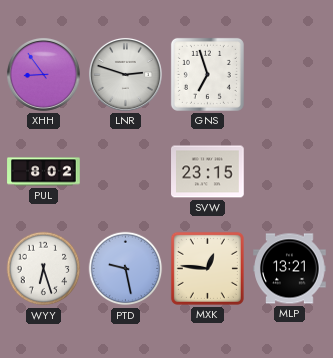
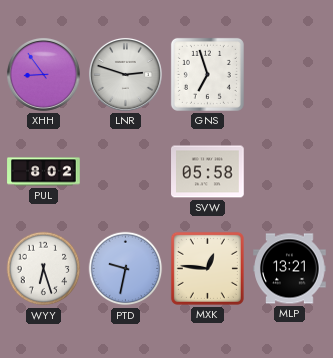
SVW: 23:15 -> 05:58 (208, 172)
PTD: 9:28 -> 9:32 (126, 269)
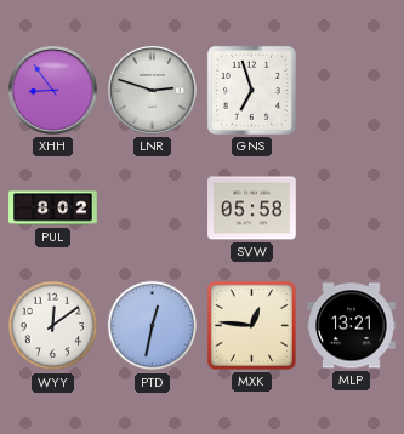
WYY: 6:27 -> 12:09 (53, 326)
PTD: 9:32 -> 12:32 (153, 326)
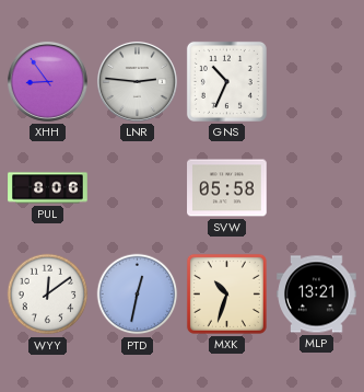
LNR: 2:48 -> 2:46 (137, 81)
GNS: 6:57 -> 10:34 (226, 81)
PUL: 8:02 -> 8:06 (48, 188)
MXK: 12:46 -> 10:33 (226, 293)
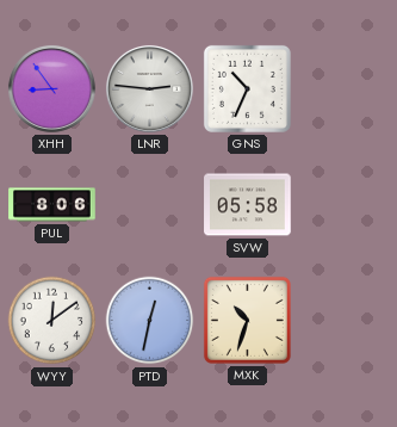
MLP: 13:21 -> none (317, 295)
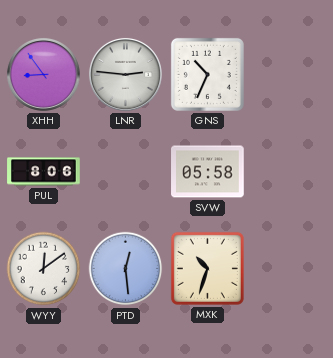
PTD: 12:32 -> 12:29 (126, 269)
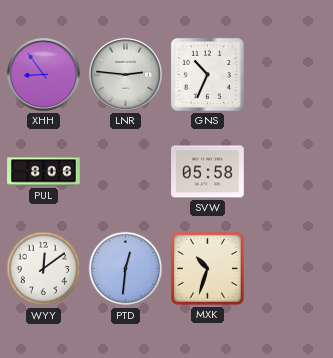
PTD: 12:29 -> 12:31 (126, 269)
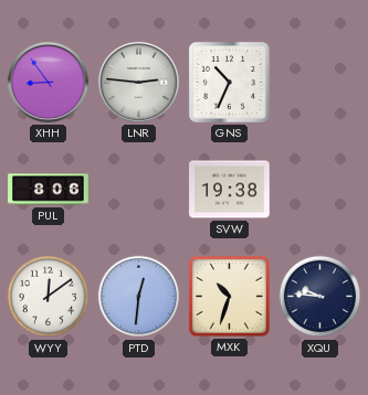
SVW: 05:58 -> 19:38 (230, 190)
XQU: none -> 9:46 (320, 297)
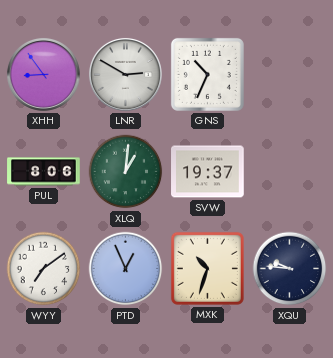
LNR: 2:46 -> 2:50 (125, 74)
XLQ: none -> 1:01 (126, 172)
SVW: 19:38 -> 19:37 (208, 172)
WYY: 12:09 -> 7:09 (44, 269)
PTD: 12:31 -> 12:56 (126, 269)
